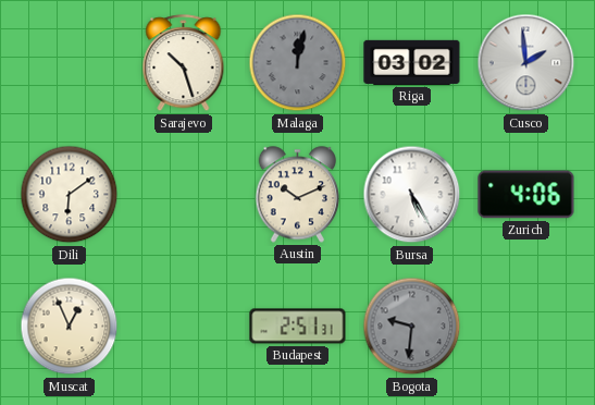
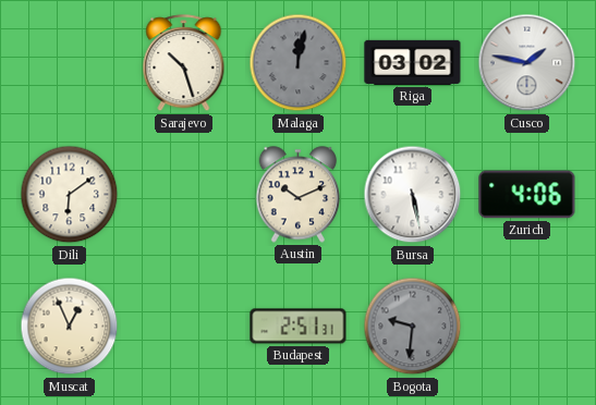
Cusco: 1:59 -> 1:47 (527, 63)
Bursa: 5:25 -> 5:28 (413, 195)
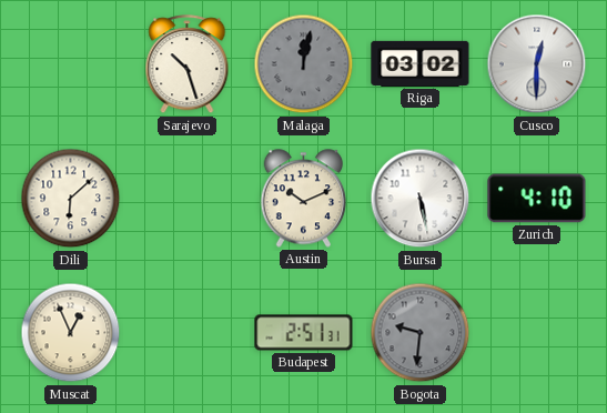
Cusco: 1:47 -> 12:30 (537, 64)
Dili: 6:09 -> 6:08 (71, 199)
Zurich: 4:06 -> 4:10 (537, 199)
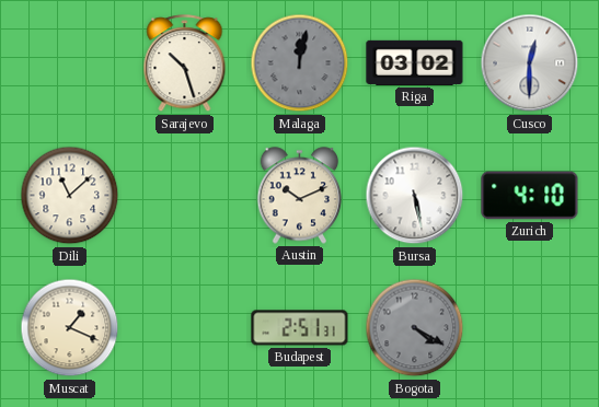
Dili: 6:08 -> 11:08 (70, 196)
Muscat: 12:56 -> 1:19 (70, 328)
Bogota: 9:31 -> 4:20 (415, 328)
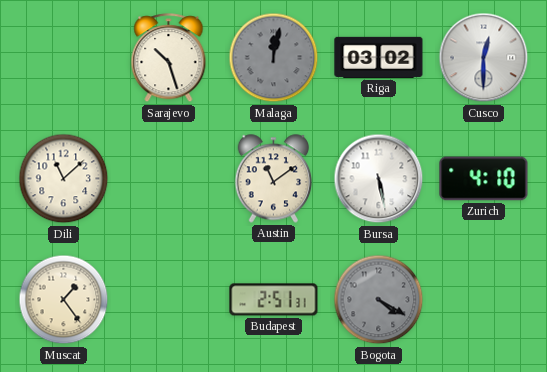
Austin: 10:11 -> 11:09 (274, 179)
Muscat: 1:19 -> 1:24 (64, 300)
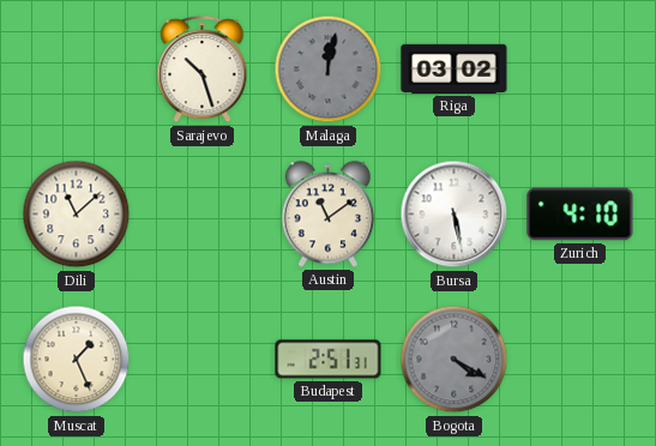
Cusco: 12:30 -> none (484, 58)
Muscat: 1:24 -> 1:26 (77, 360)
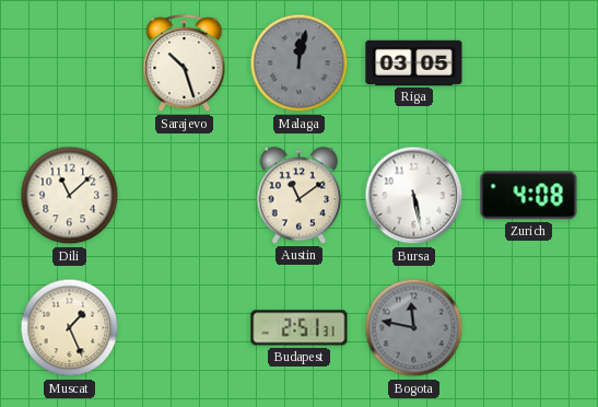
Riga: 03:02 -> 03:05 (414, 62)
Zurich: 4:10 -> 4:08 (529, 196)
Bogota: 4:20 -> 11:47 (414, 328)
